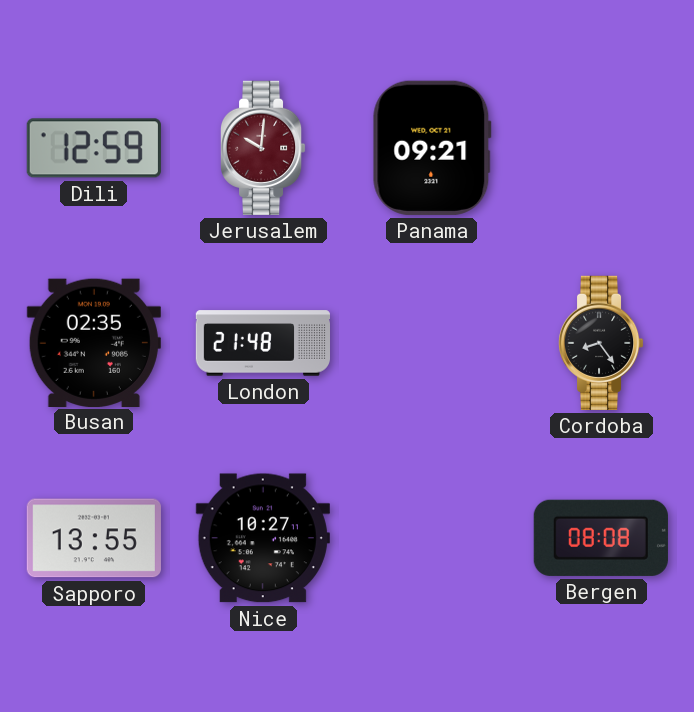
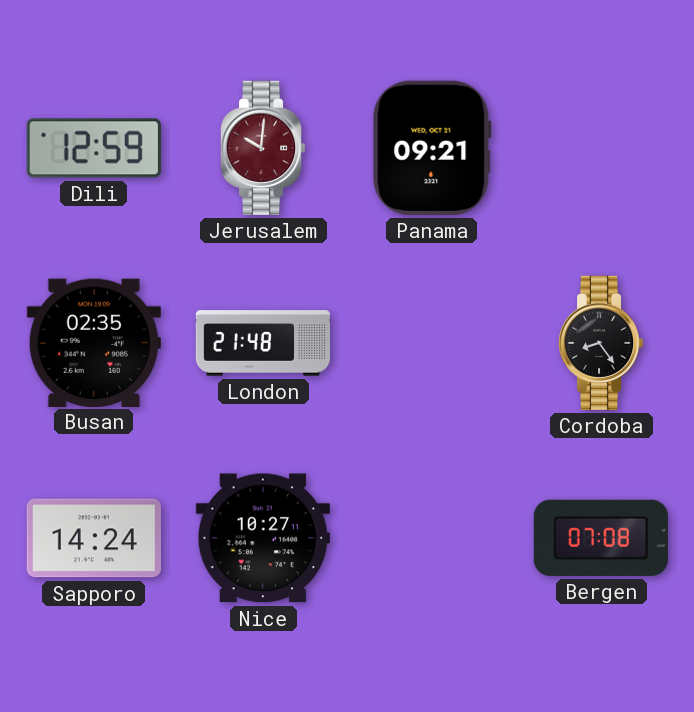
Sapporo: 13:55 -> 14:24 (94, 538)
Bergen: 08:08 -> 07:08 (601, 538)
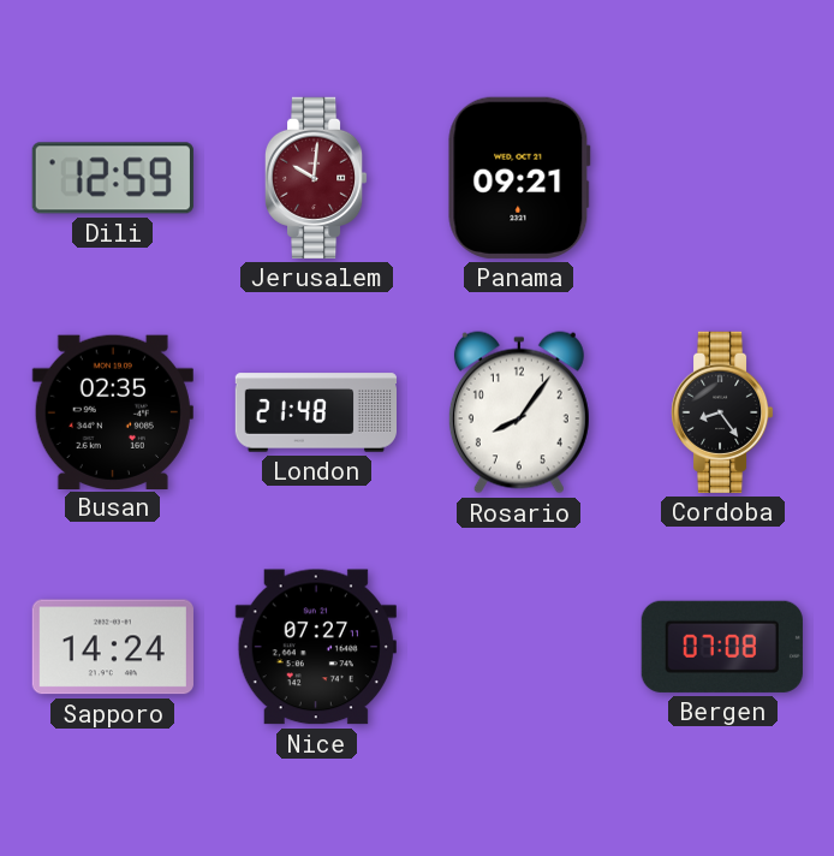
Rosario: none -> 8:06 (519, 412)
Nice: 10:27 -> 07:27 (316, 647)
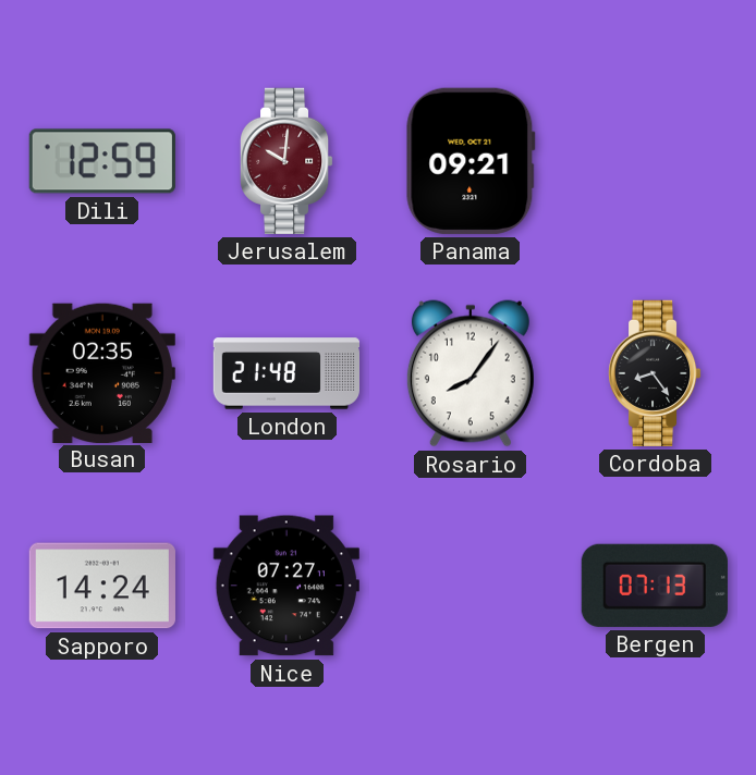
Bergen: 07:08 -> 07:13 (655, 586)
